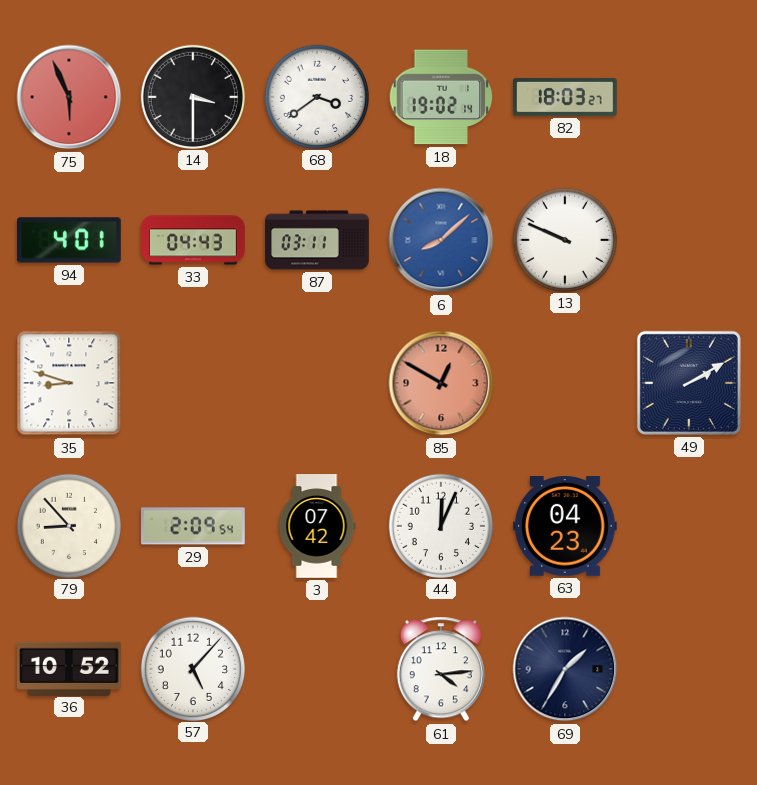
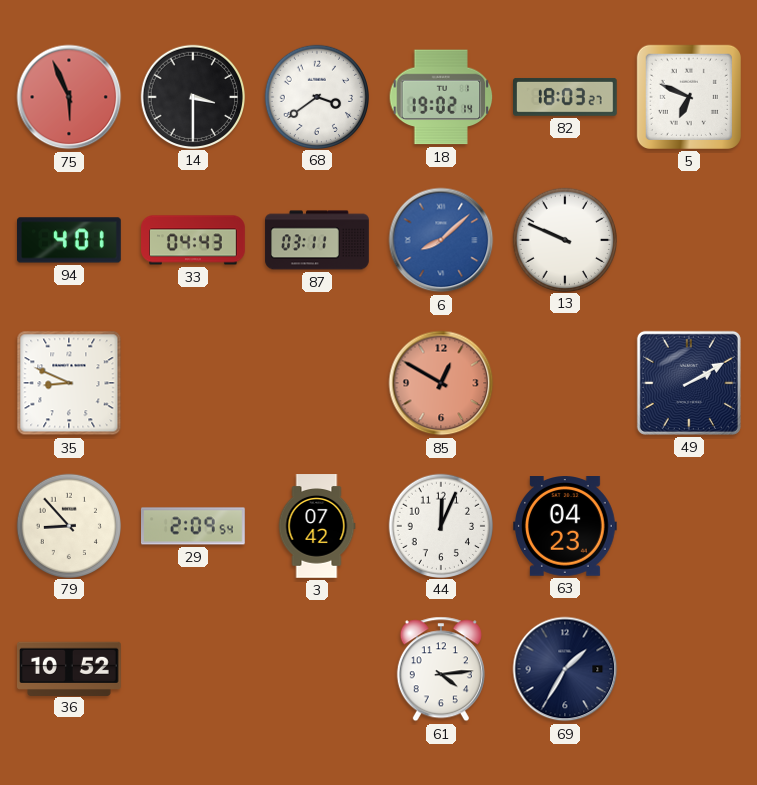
5: none -> 6:49 (689, 97)
35: 8:48 -> 8:49 (69, 383)
57: 5:07 -> none (192, 668)
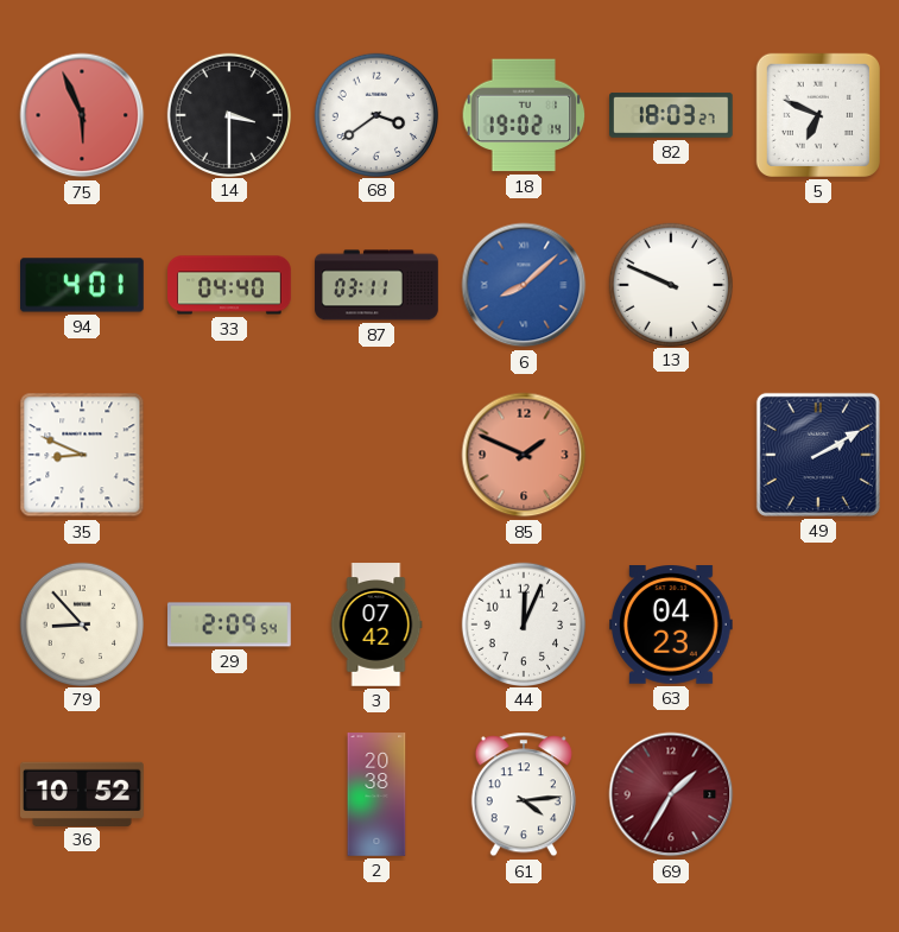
33: 04:43 -> 04:40 (229, 285)
85: 12:50 -> 1:49 (524, 455)
2: none -> 20:38 (376, 794)
69 dial: navy -> burgundy (671, 794)
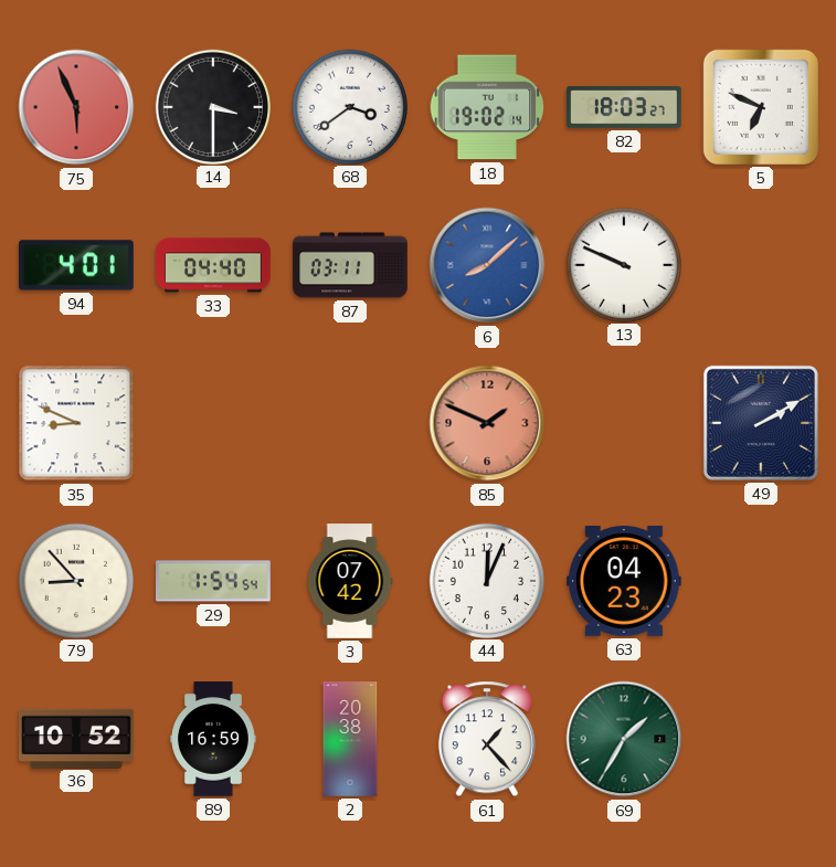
29: 2:09 -> 1:54 (214, 581)
89: none -> 16:59 (213, 739)
61: 4:14 -> 1:23 (487, 739)
69 dial: burgundy -> green (624, 739)
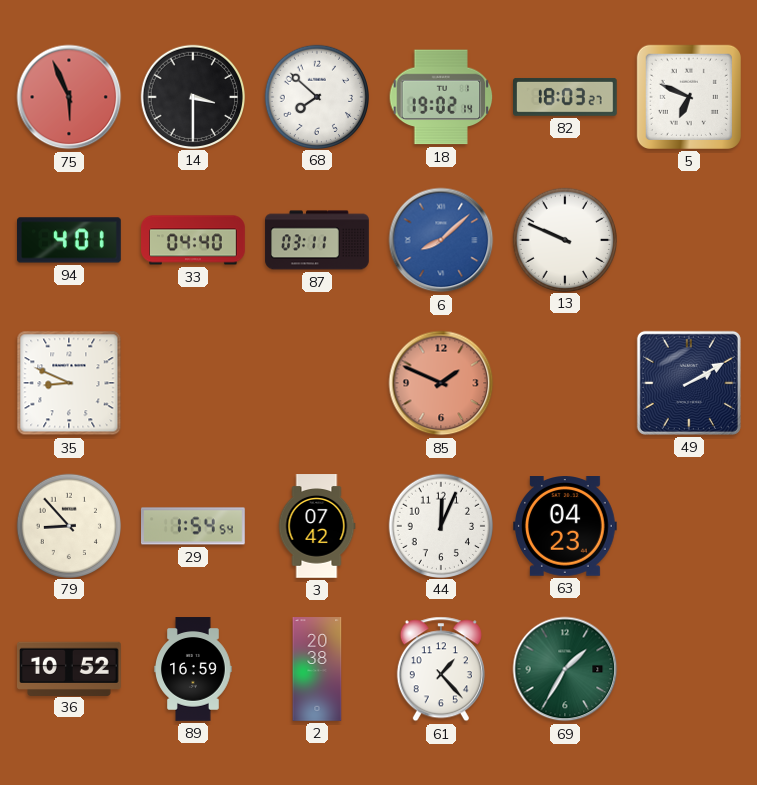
68: 3:39 -> 7:52 (316, 96)
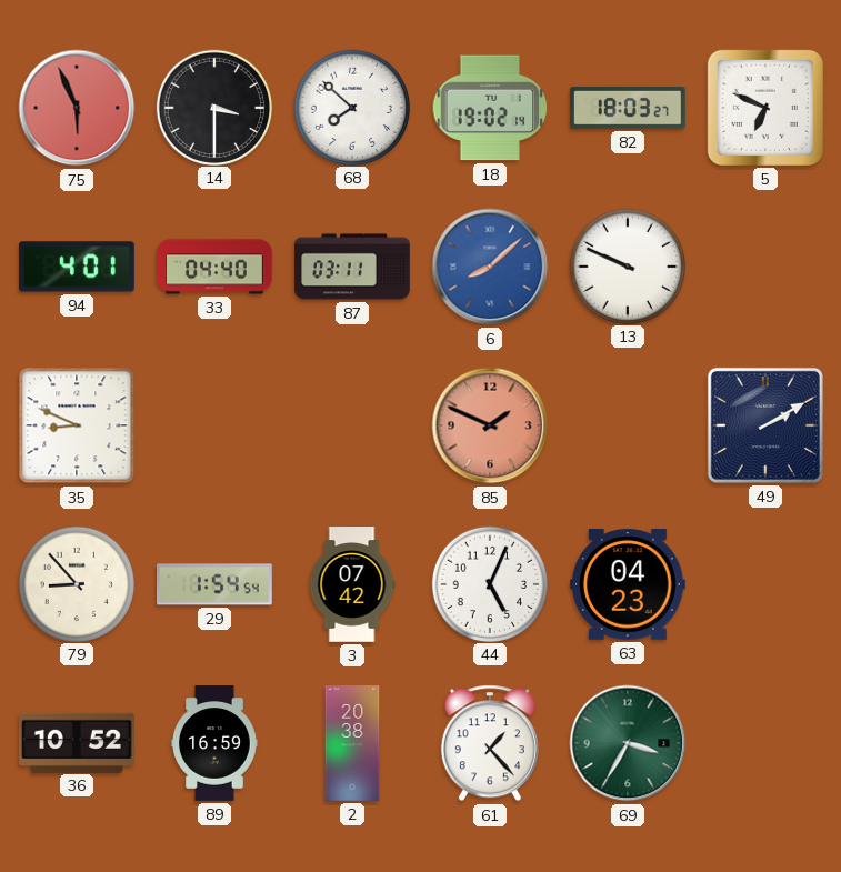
44: 12:04 -> 5:04 (489, 583)
69: 1:35 -> 3:35 (628, 743)
